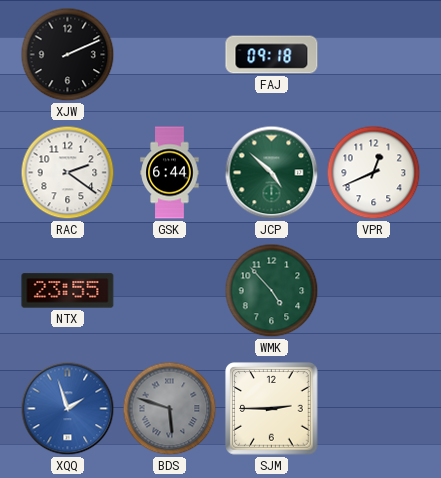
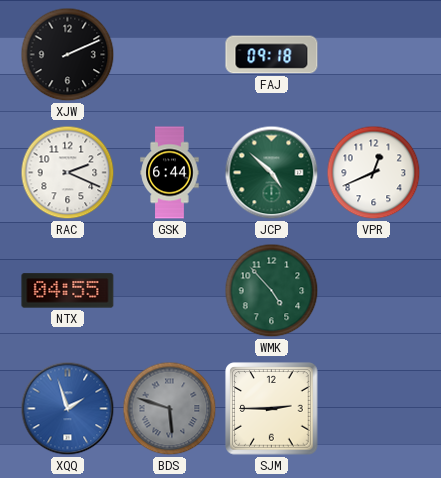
RAC: 2:21 -> 2:19 (68, 173)
NTX: 23:55 -> 04:55 (68, 291)
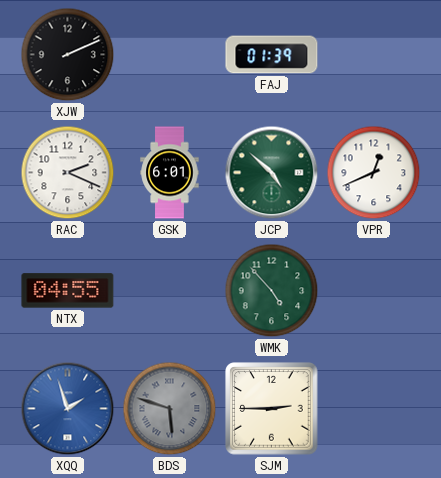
FAJ: 09:18 -> 01:39 (272, 55)
GSK: 6:44 -> 6:01 (170, 173)
